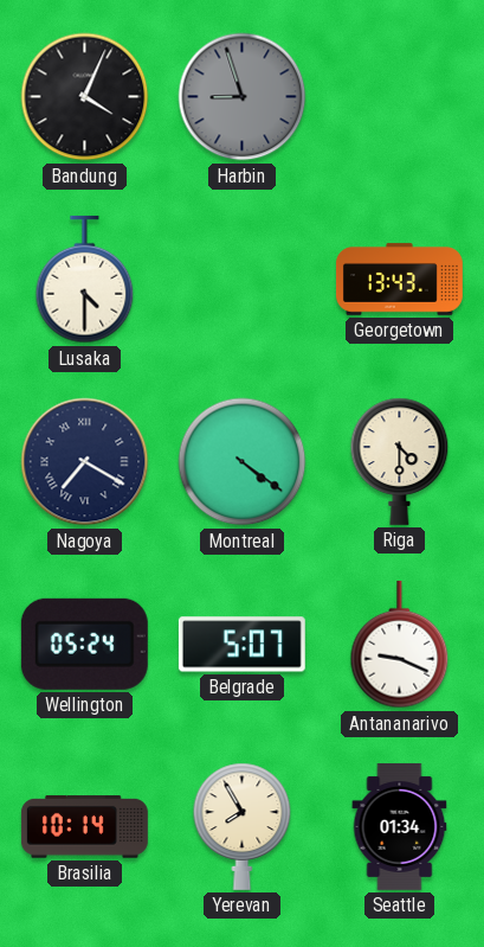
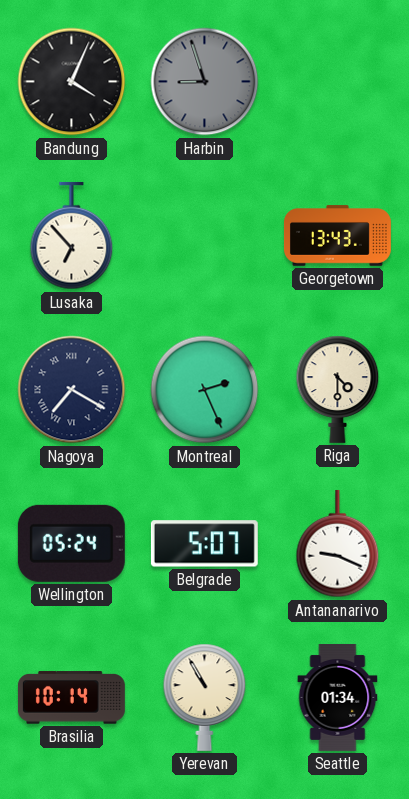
Lusaka: 4:30 -> 6:53 (72, 236)
Montreal: 4:21 -> 2:26 (205, 390)
Yerevan: 7:55 -> 10:55 (205, 697)
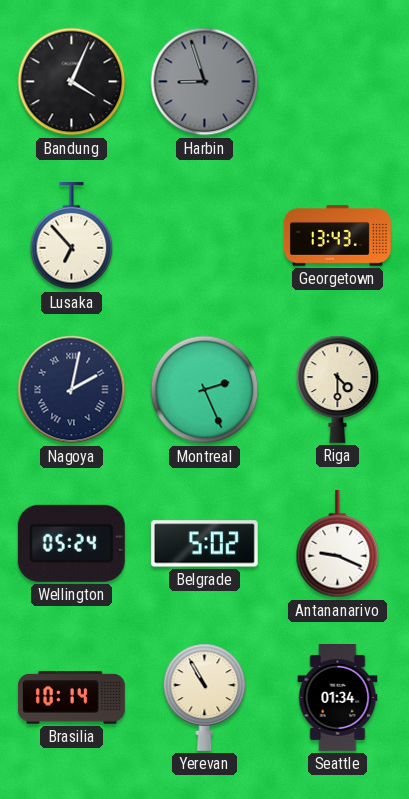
Nagoya: 7:20 -> 2:02 (72, 390)
Belgrade: 5:07 -> 5:02 (204, 544)
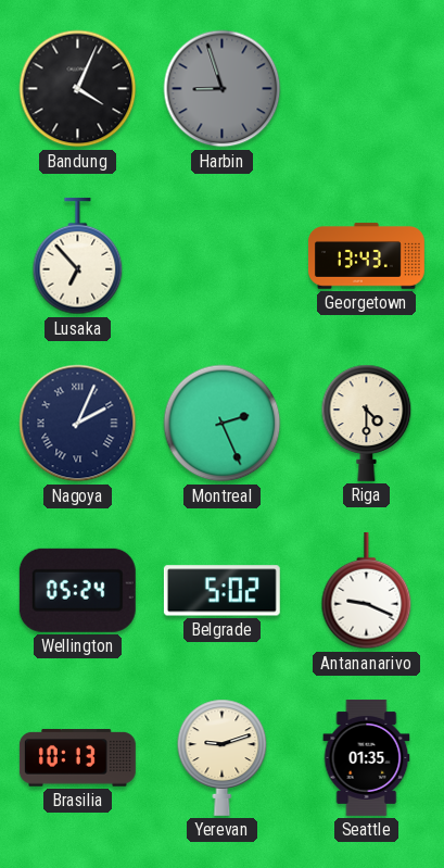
Nagoya: 2:02 -> 2:04 (78, 424)
Brasilia: 10:14 -> 10:13 (77, 758)
Yerevan: 10:55 -> 9:12 (223, 757)
Seattle: 01:34 -> 01:35 (367, 757)
